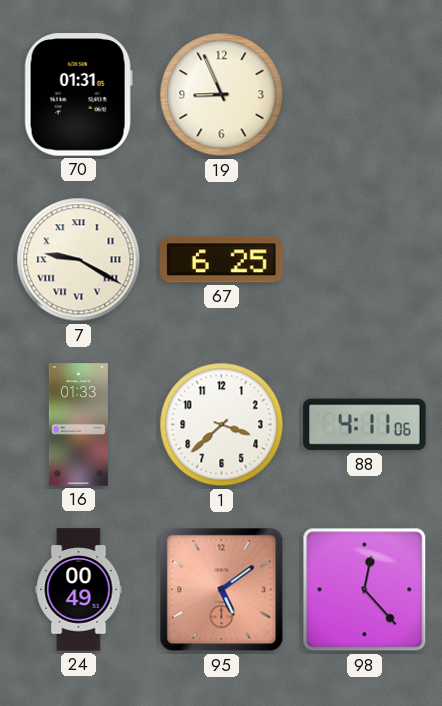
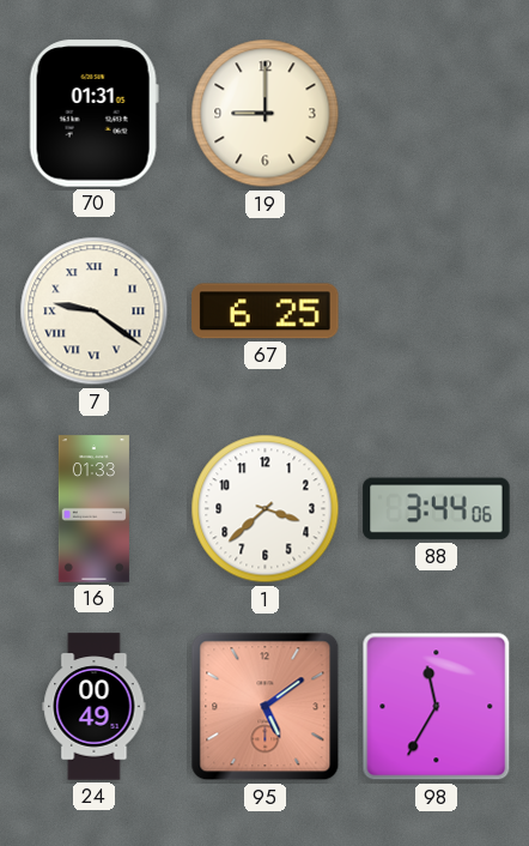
19: 8:56 -> 9:00 (266, 114)
7: 9:20 -> 9:21 (95, 312)
88: 4:11 -> 3:44 (437, 509)
98: 12:23 -> 11:35 (437, 707)
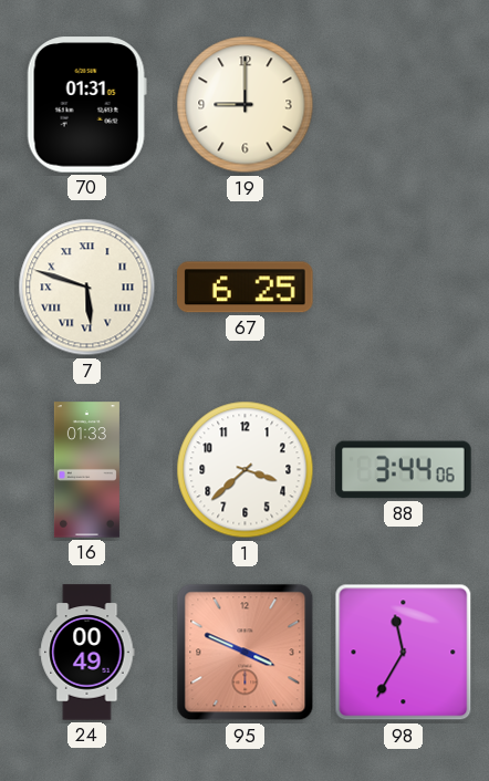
7: 9:21 -> 5:48 (87, 288)
95: 5:09 -> 3:49 (246, 653)
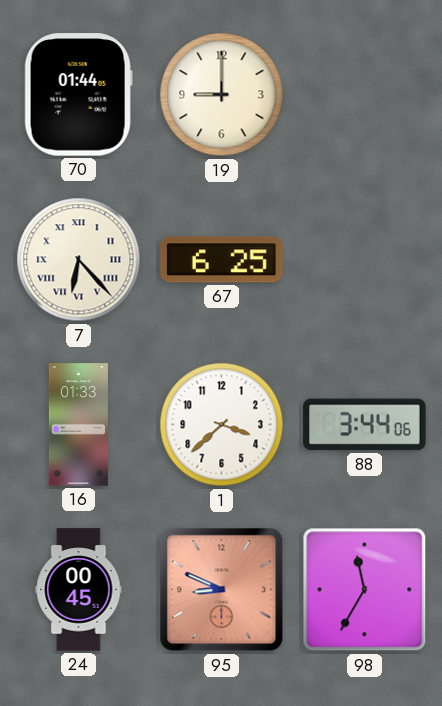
70: 01:31 -> 01:44 (78, 95)
7: 5:48 -> 6:23 (79, 260)
24: 00:49 -> 00:45 (79, 590)
95: 3:49 -> 8:49 (222, 590)
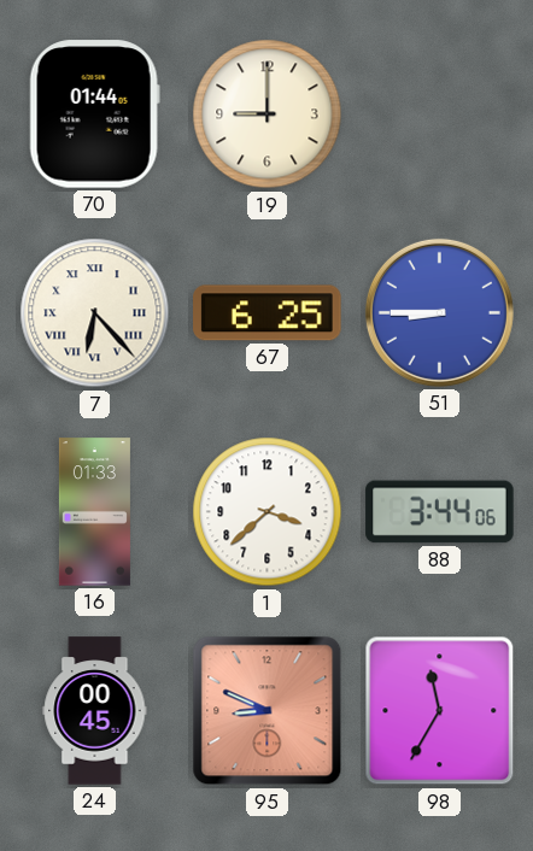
51: none -> 8:45 (439, 312)
